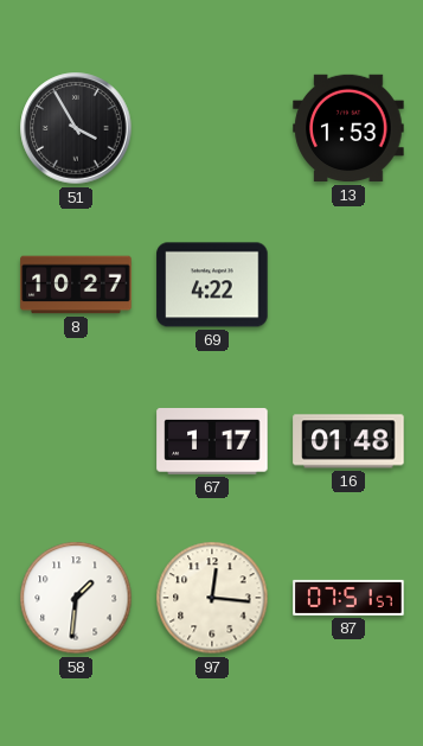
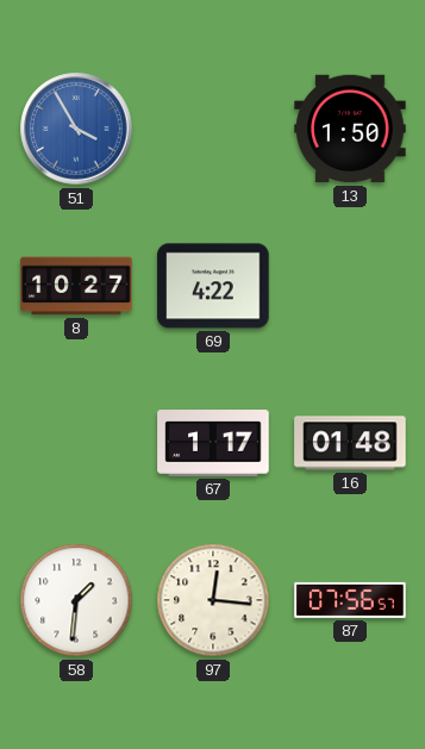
51 dial: black -> blue (76, 129)
13: 1:53 -> 1:50 (350, 129)
87: 07:51 -> 07:56 (350, 600)
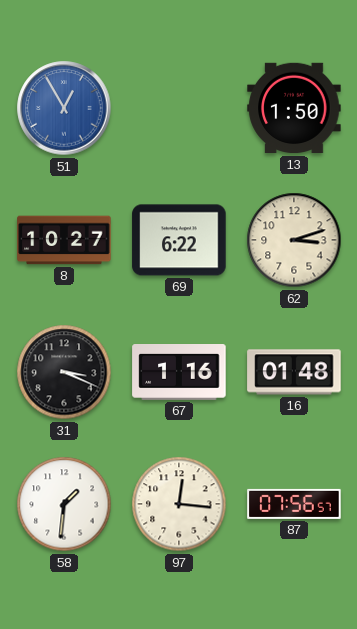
51: 3:55 -> 12:55 (64, 108)
69: 4:22 -> 6:22 (179, 240)
62: none -> 3:12 (294, 240)
31: none -> 3:19 (64, 372)
67: 1:17 -> 1:16 (179, 373)
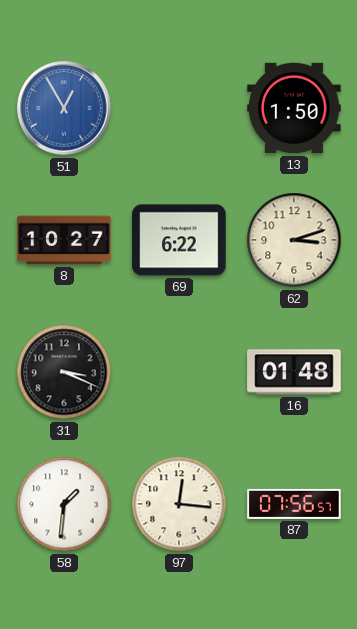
67: 1:16 -> none (179, 373)
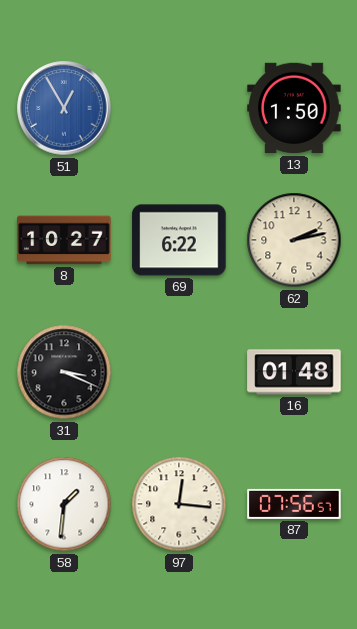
62: 3:12 -> 2:13 (294, 240)
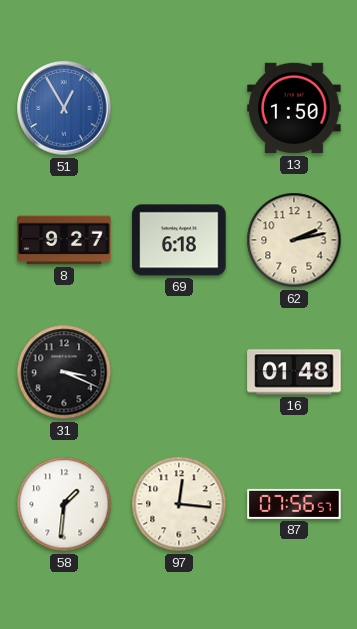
8: 10:27 -> 9:27 (64, 240)
69: 6:22 -> 6:18 (179, 240)
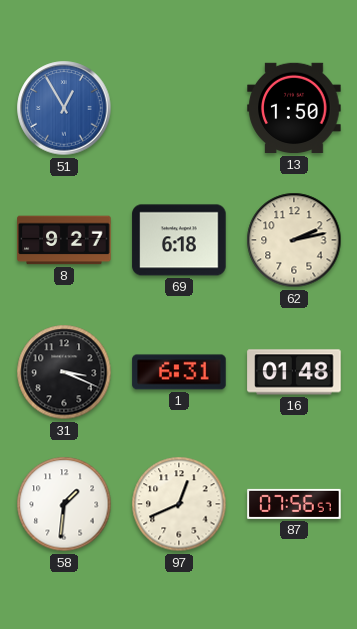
1: none -> 6:31 (179, 372)
97: 12:16 -> 12:41 (179, 504)
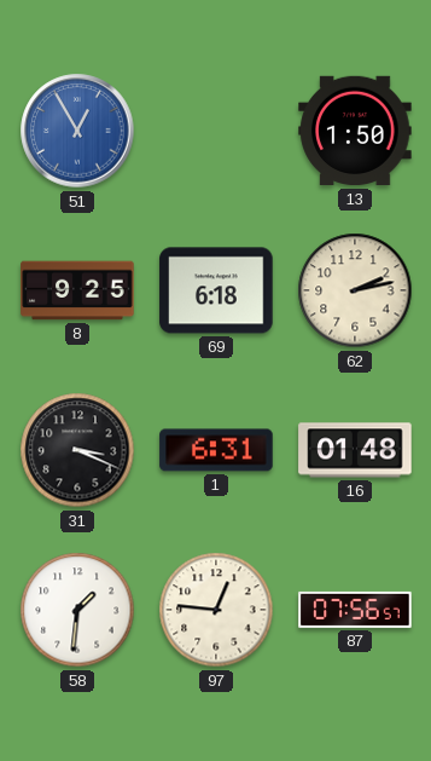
8: 9:27 -> 9:25 (77, 290)
97: 12:41 -> 12:46 (216, 610)
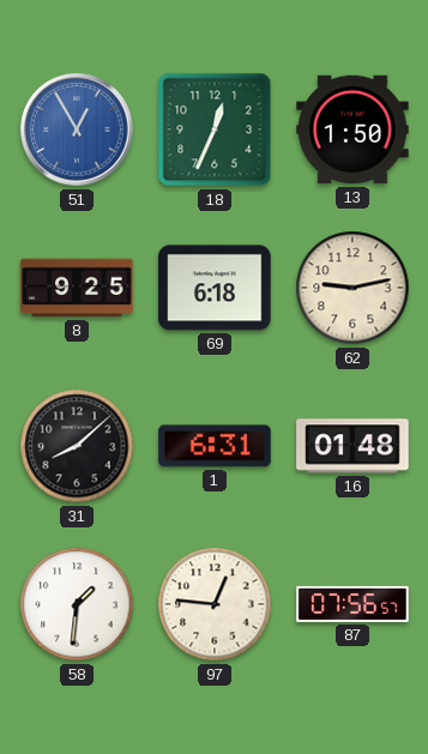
18: none -> 12:34 (215, 129)
62: 2:13 -> 9:13 (352, 288)
31: 3:19 -> 8:08 (77, 446)
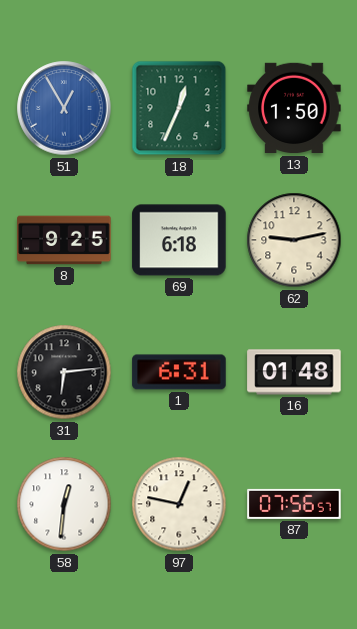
31: 8:08 -> 6:14 (64, 372)
58: 1:31 -> 12:31 (64, 504)
97: 12:46 -> 12:47 (179, 504)
